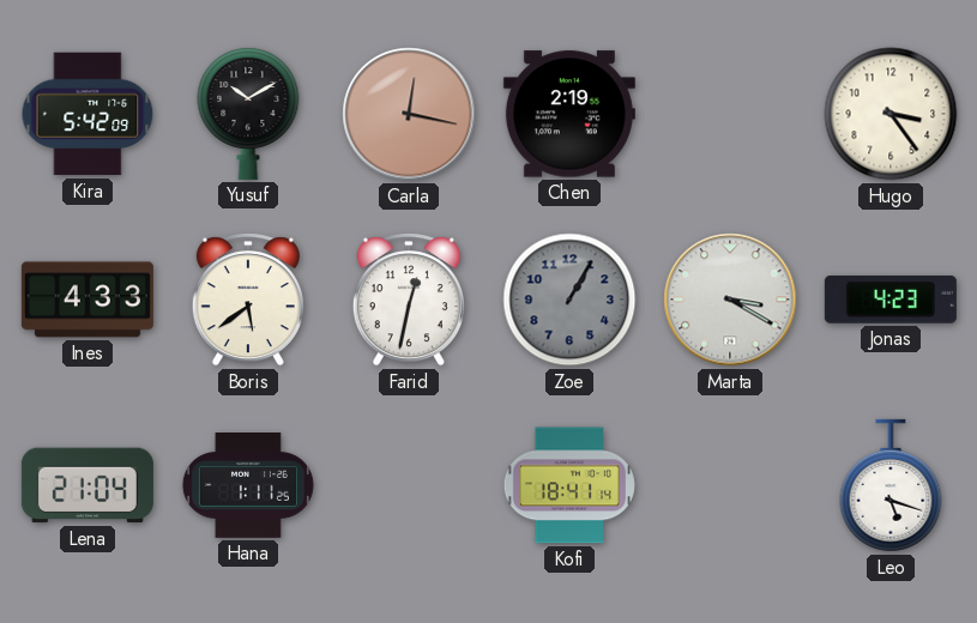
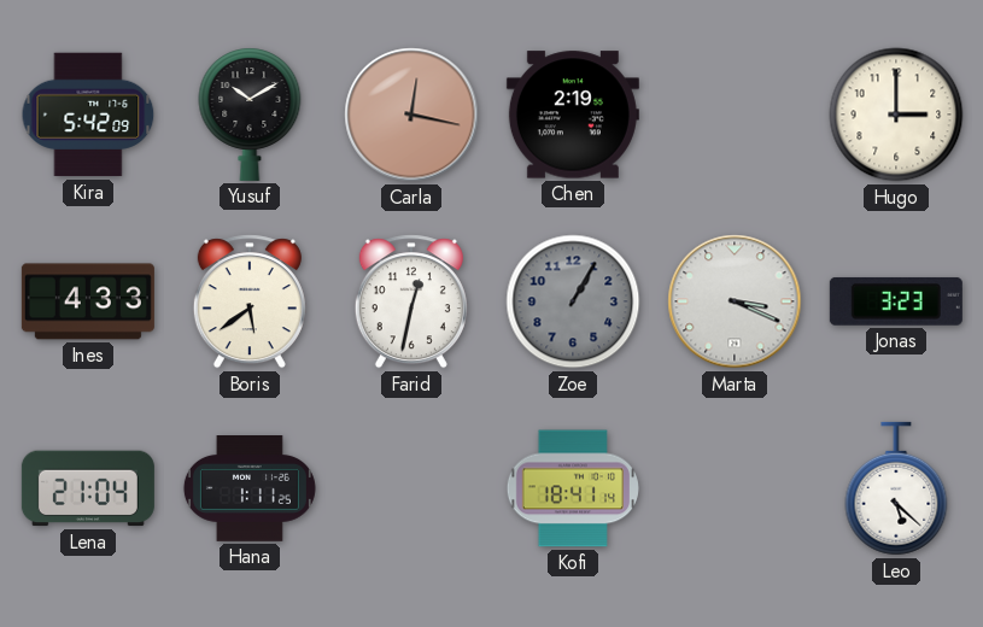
Hugo: 3:24 -> 3:00 (896, 115)
Marta: 3:20 -> 3:19 (735, 301)
Jonas: 4:23 -> 3:23 (896, 301)
Leo: 5:18 -> 5:22 (896, 488)
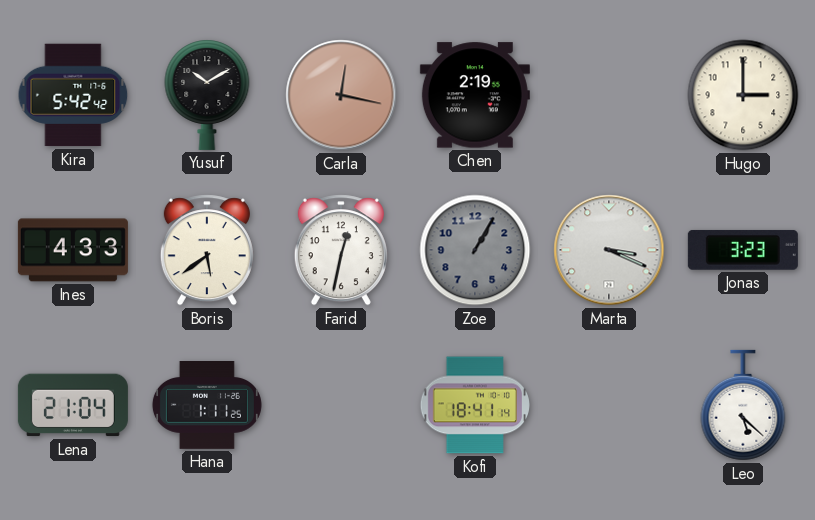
Kira: 5:42:09 -> 5:42:42 (73, 95)
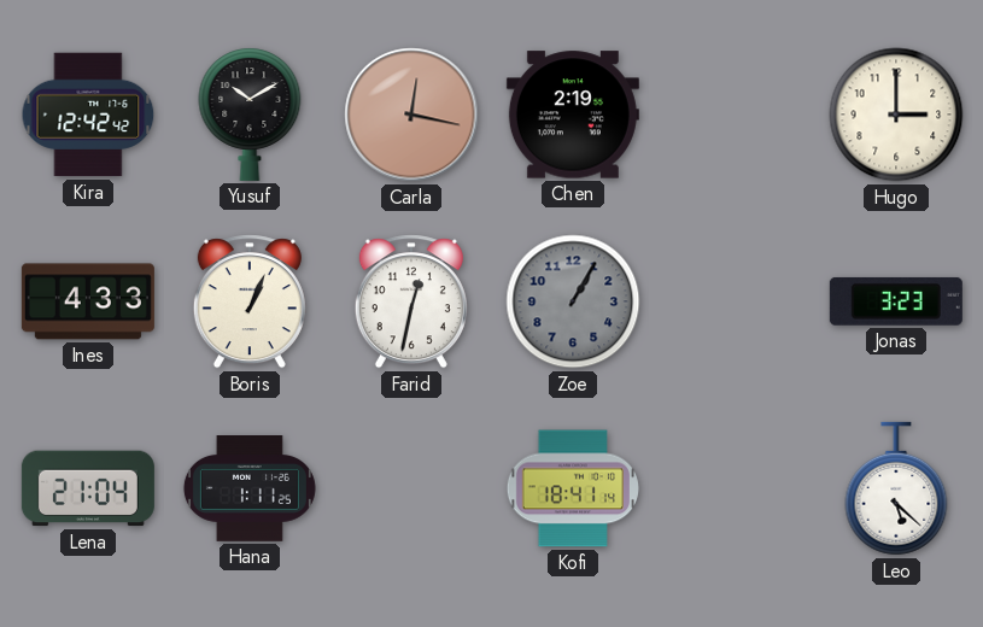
Kira: 5:42 -> 12:42 (88, 115)
Boris: 5:39 -> 1:04 (250, 301)
Marta: 3:19 -> none (609, 250)
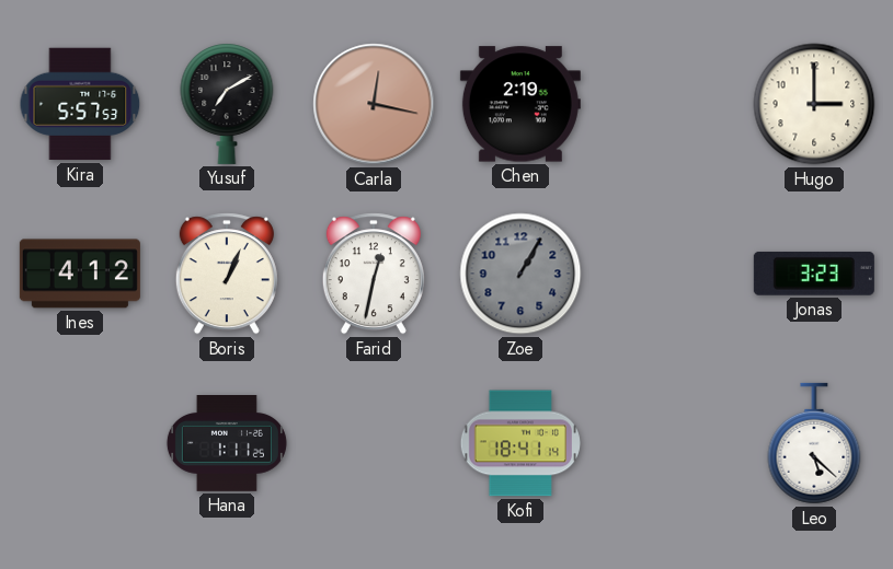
Kira: 12:42 -> 5:57 (80, 104)
Yusuf: 10:10 -> 7:10 (227, 104)
Ines: 4:33 -> 4:12 (80, 274)
Lena: 21:04 -> none (88, 488)
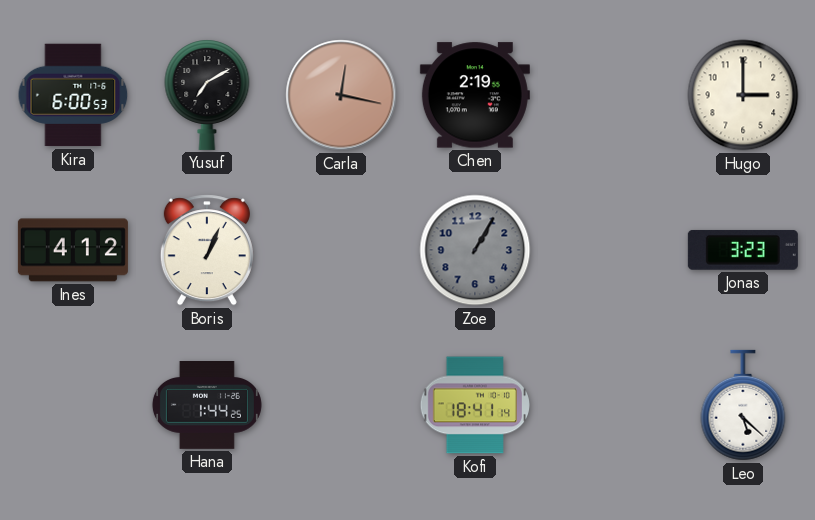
Kira: 5:57 -> 6:00 (73, 95)
Farid: 12:32 -> none (374, 274)
Hana: 1:11 -> 1:44 (207, 406)
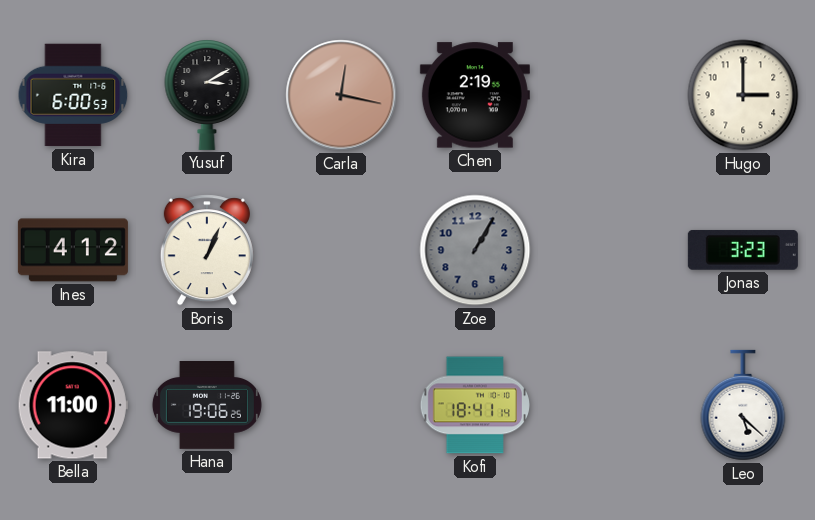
Yusuf: 7:10 -> 3:10 (207, 95)
Bella: none -> 11:00 (73, 405)
Hana: 1:44 -> 19:06 (207, 406)
